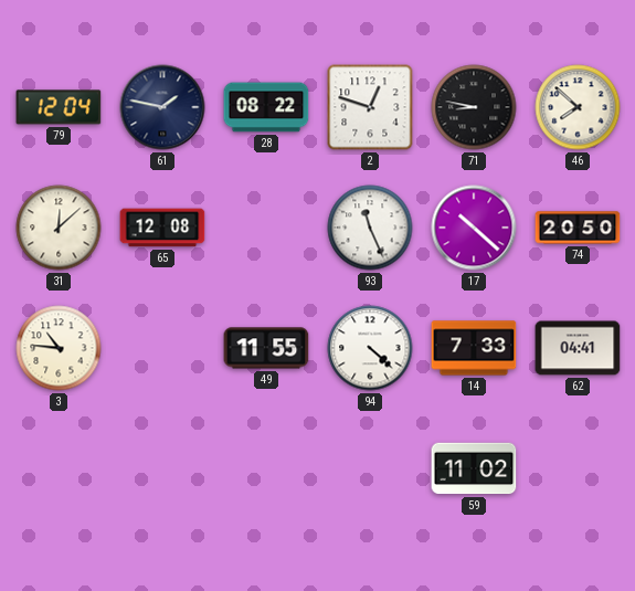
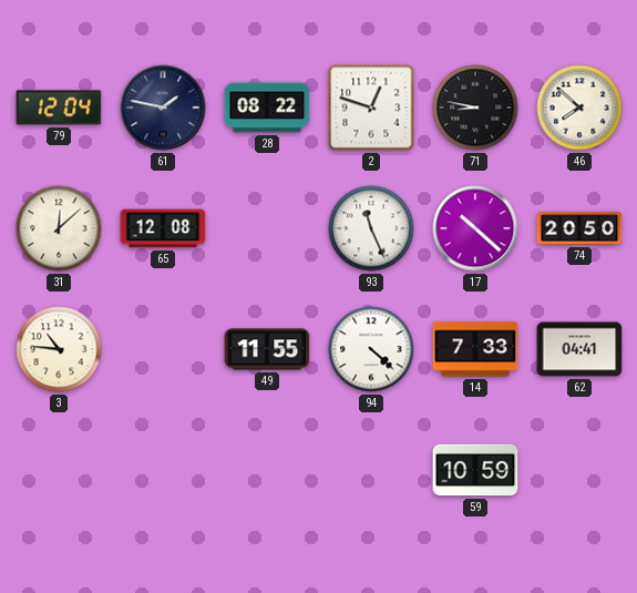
59: 11:02 -> 10:59 (475, 470)
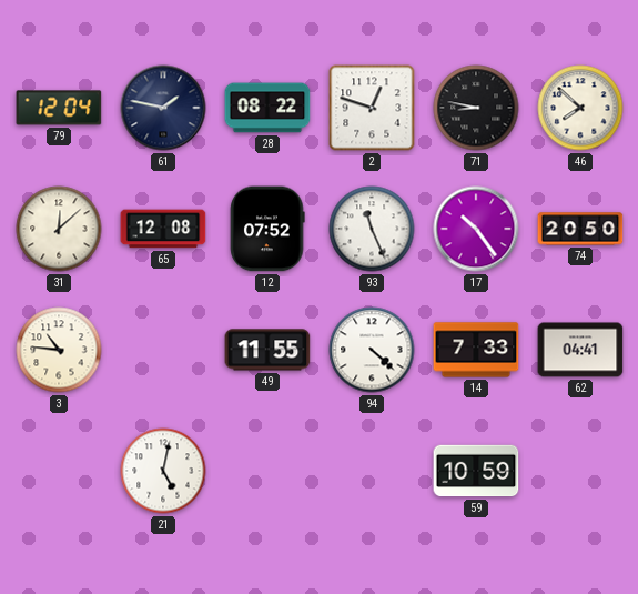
12: none -> 07:52 (267, 229)
17: 10:22 -> 10:24 (476, 229)
21: none -> 5:02 (163, 471)
